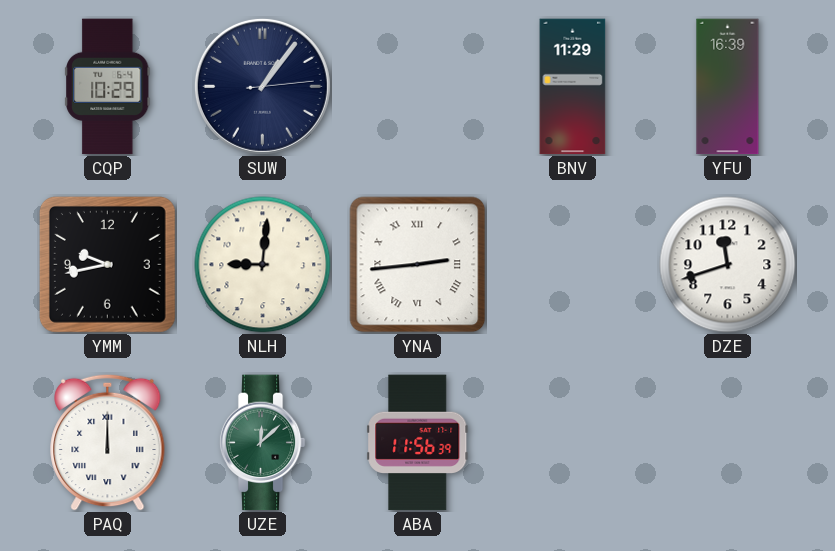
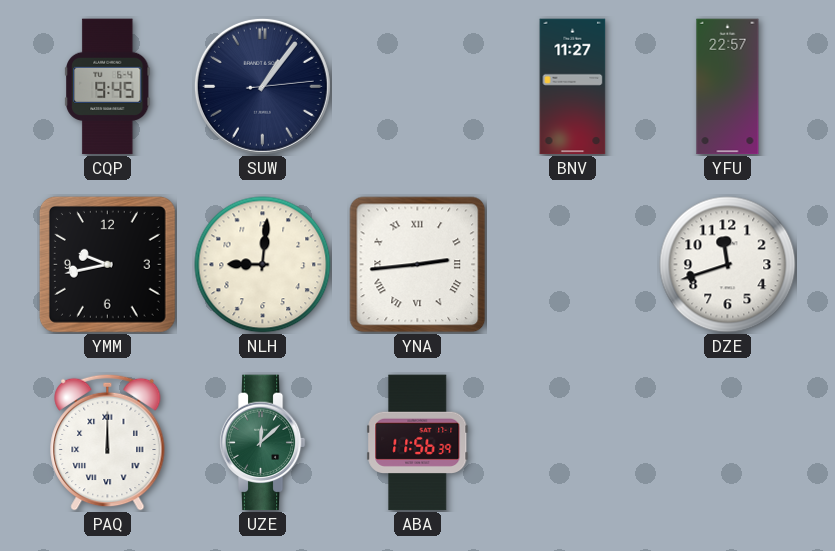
CQP: 10:29 -> 9:45 (108, 87)
BNV: 11:29 -> 11:27 (573, 87)
YFU: 16:39 -> 22:57 (728, 87)
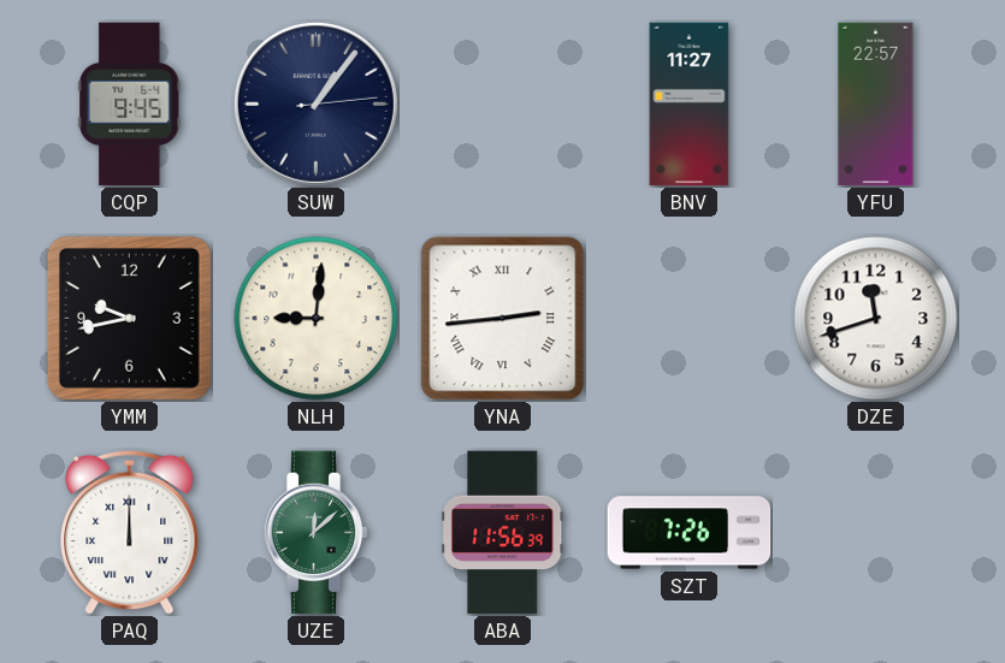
SZT: none -> 7:26 (690, 533)
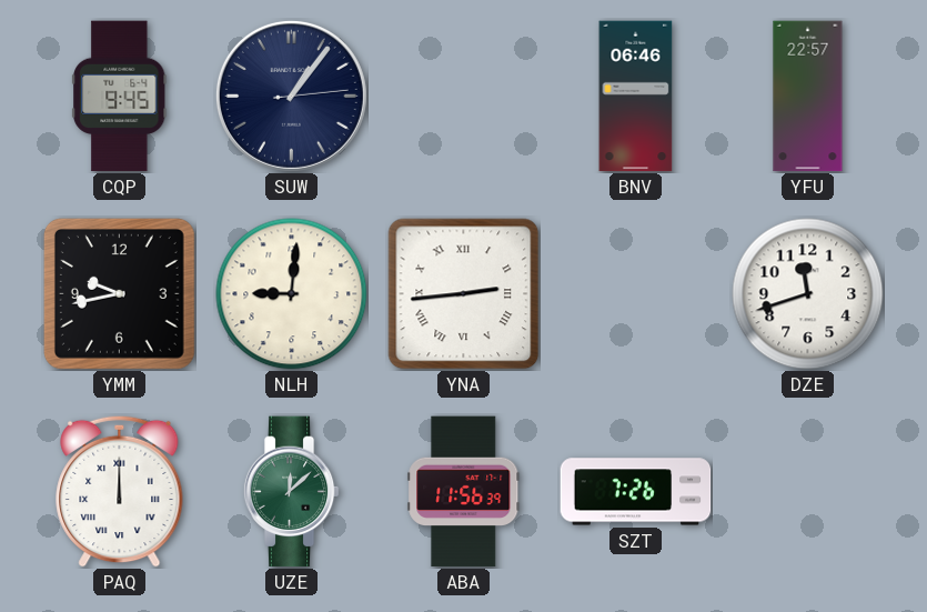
BNV: 11:27 -> 06:46 (636, 97)
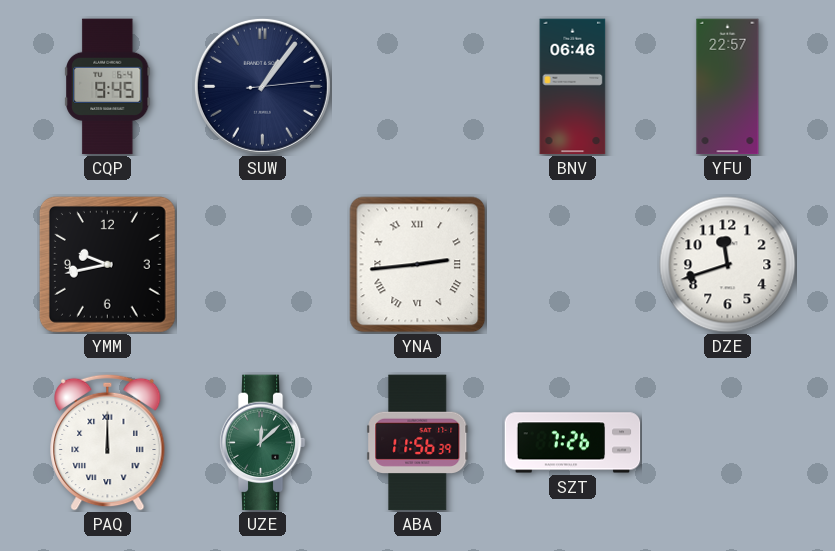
NLH: 9:01 -> none (292, 294)
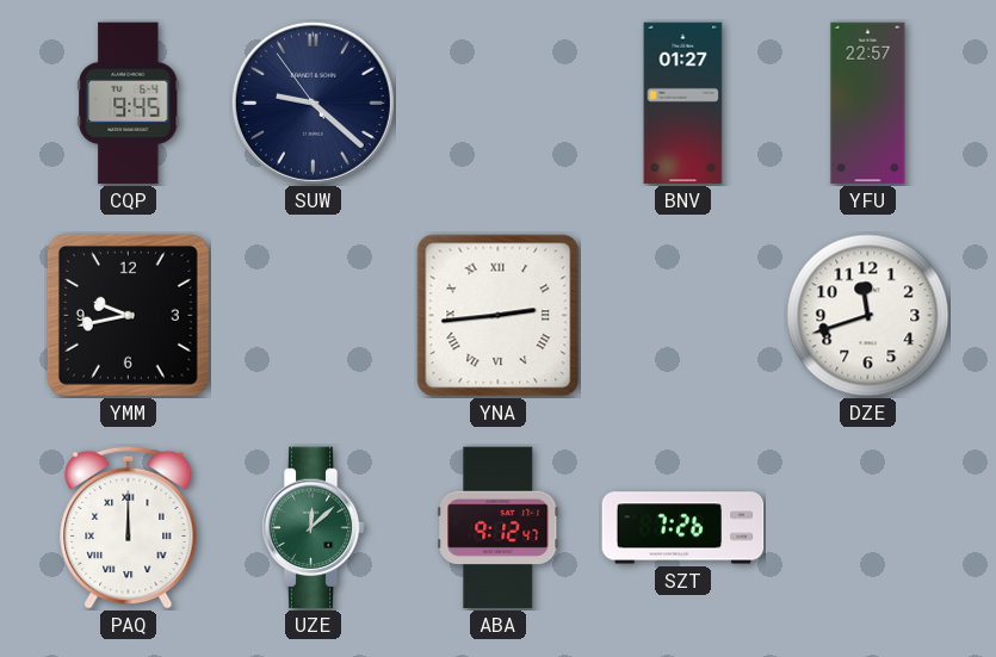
SUW: 1:06 -> 9:21 (313, 103)
BNV: 06:46 -> 01:27 (683, 104)
ABA: 11:56 -> 9:12 (499, 528)
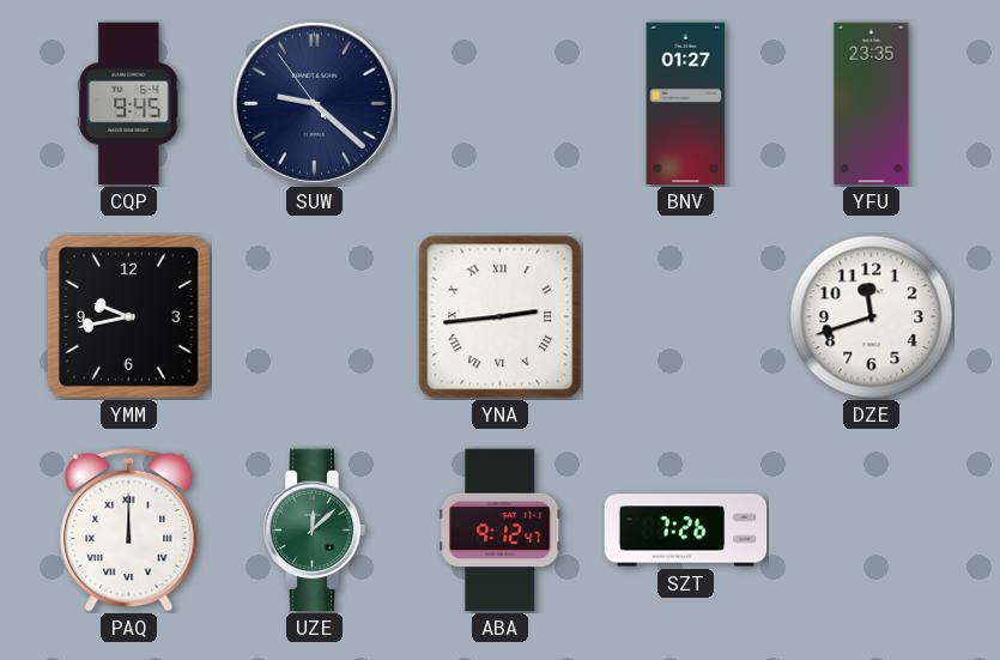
YFU: 22:57 -> 23:35 (872, 104)
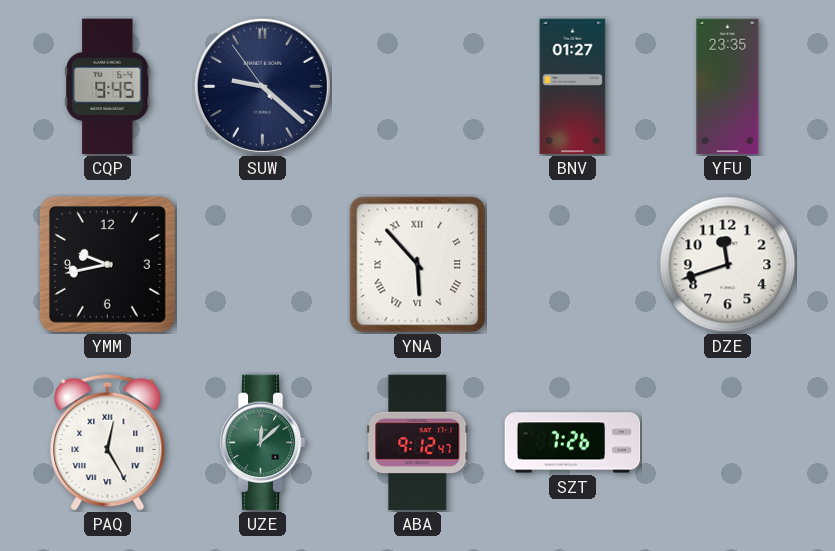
YNA: 2:44 -> 5:53 (418, 265)
PAQ: 12:00 -> 12:25 (108, 442)
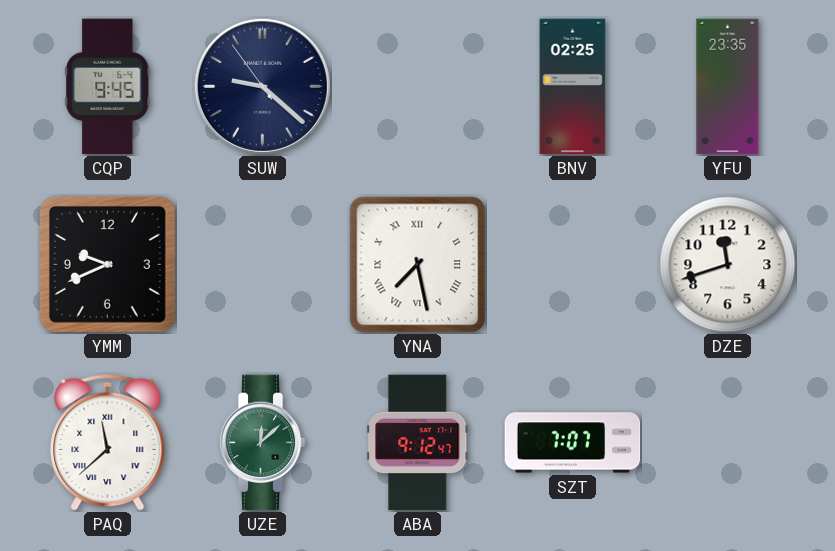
BNV: 01:27 -> 02:25 (573, 87)
YMM: 9:43 -> 9:41 (107, 264)
YNA: 5:53 -> 7:28 (418, 265)
PAQ: 12:25 -> 11:38 (108, 442)
SZT: 7:26 -> 7:07 (573, 443)
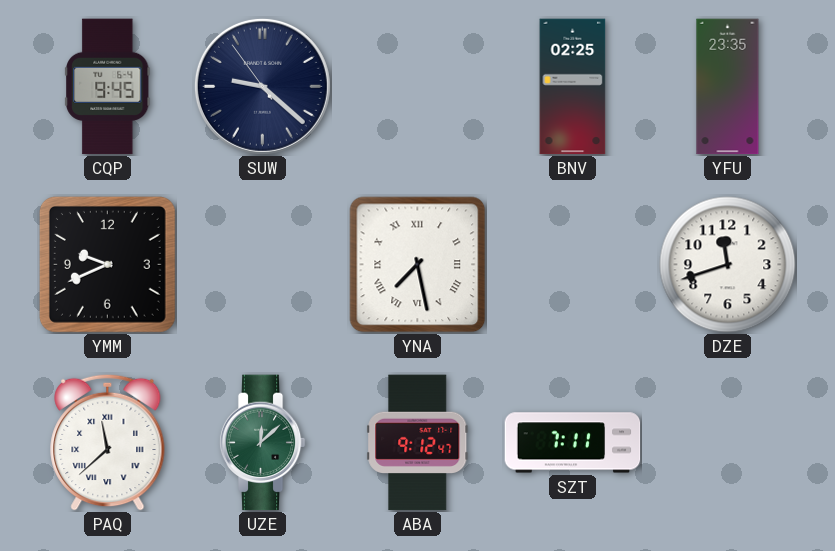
SZT: 7:07 -> 7:11 (573, 443)
